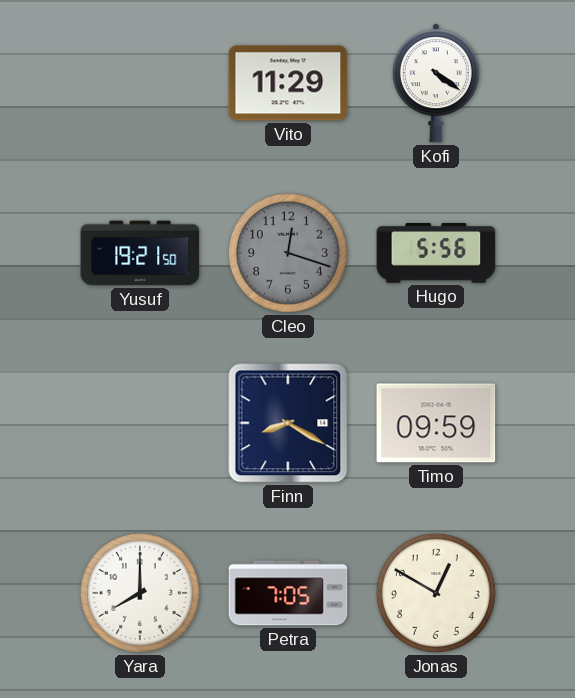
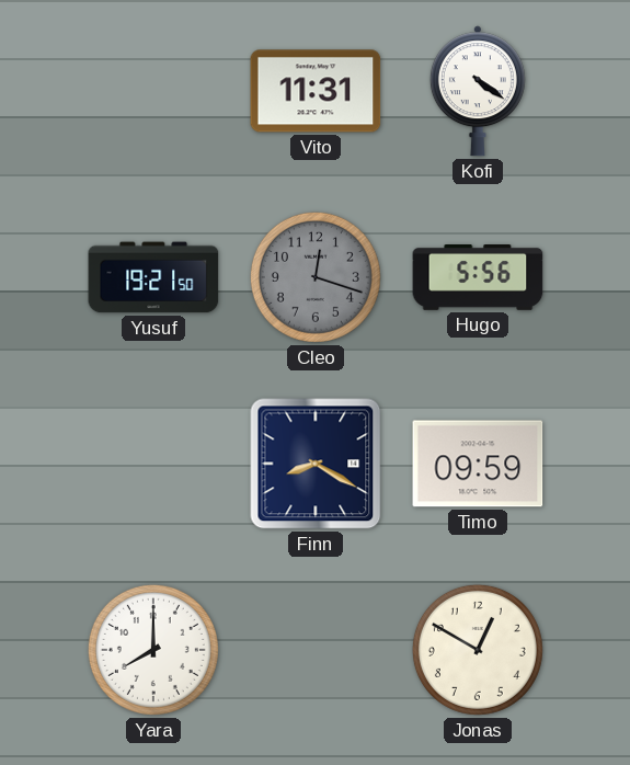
Vito: 11:29 -> 11:31 (316, 91)
Petra: 7:05 -> none (288, 593)
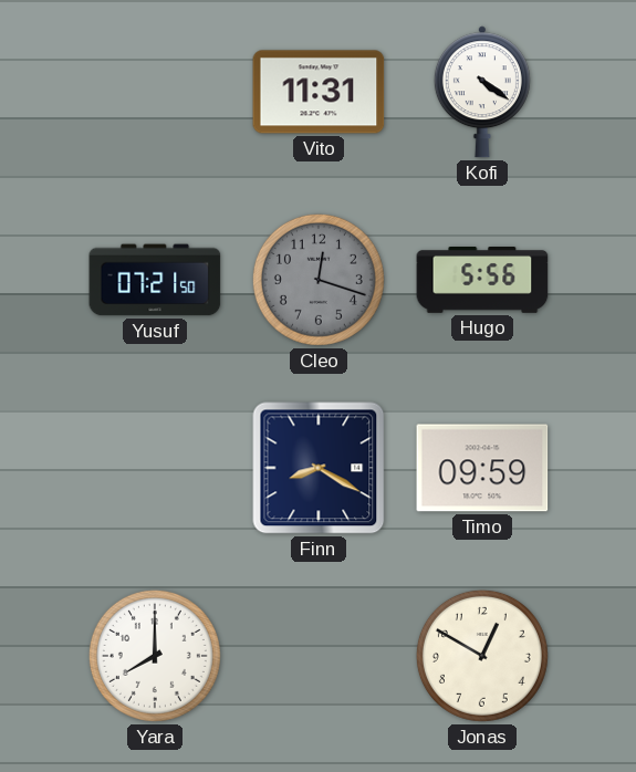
Yusuf: 19:21 -> 07:21 (155, 280)
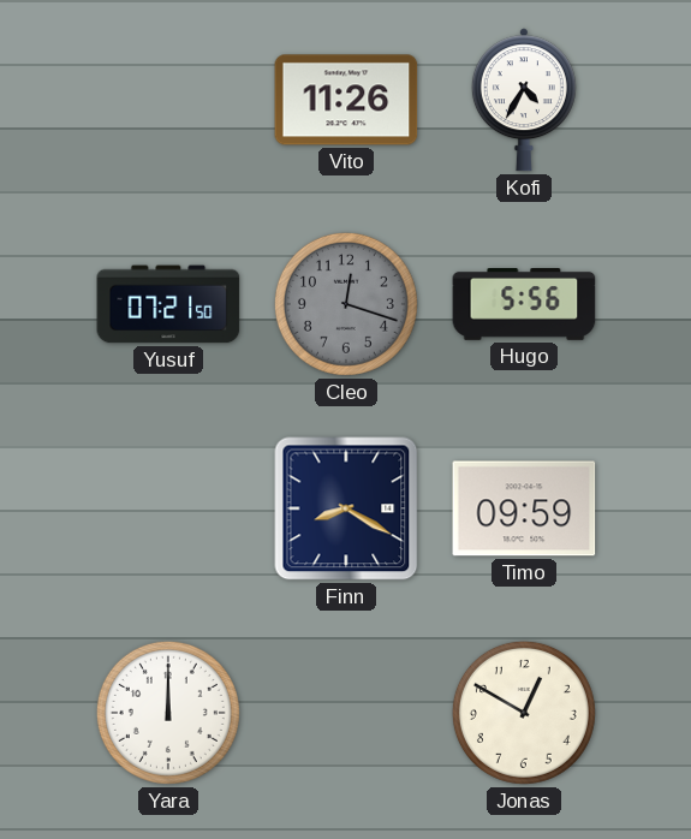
Vito: 11:31 -> 11:26 (346, 100)
Kofi: 4:21 -> 4:35 (524, 100)
Yara: 8:00 -> 12:00 (168, 713)
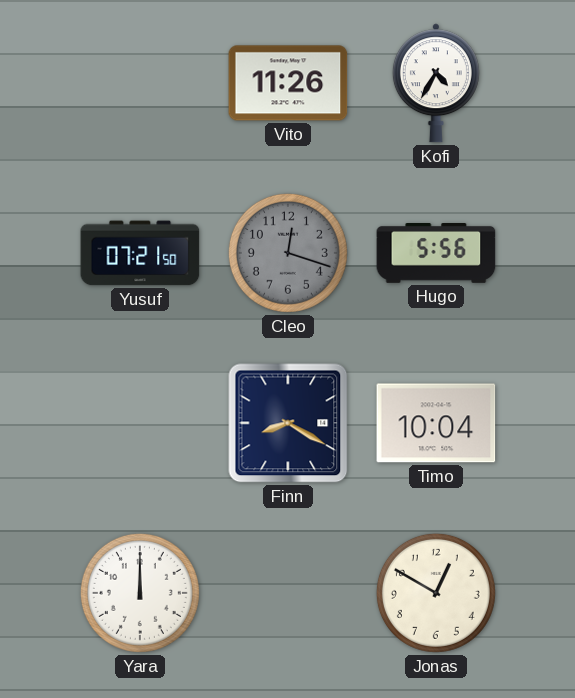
Timo: 09:59 -> 10:04 (436, 423)
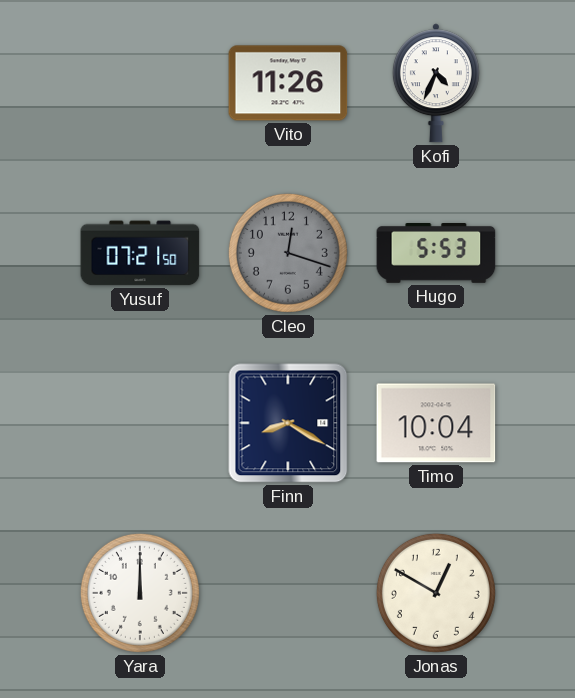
Kofi: 4:35 -> 4:34 (436, 83)
Hugo: 5:56 -> 5:53 (436, 254)
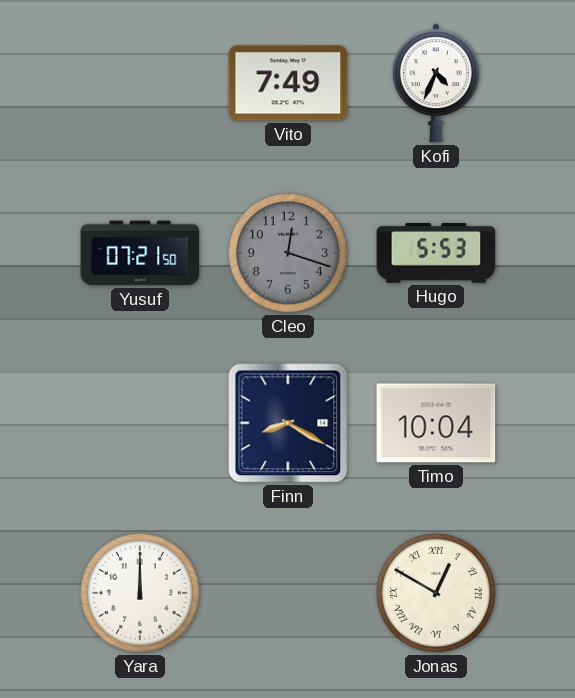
Vito: 11:26 -> 7:49 (288, 83)
Jonas numerals: Arabic -> Roman (436, 593)
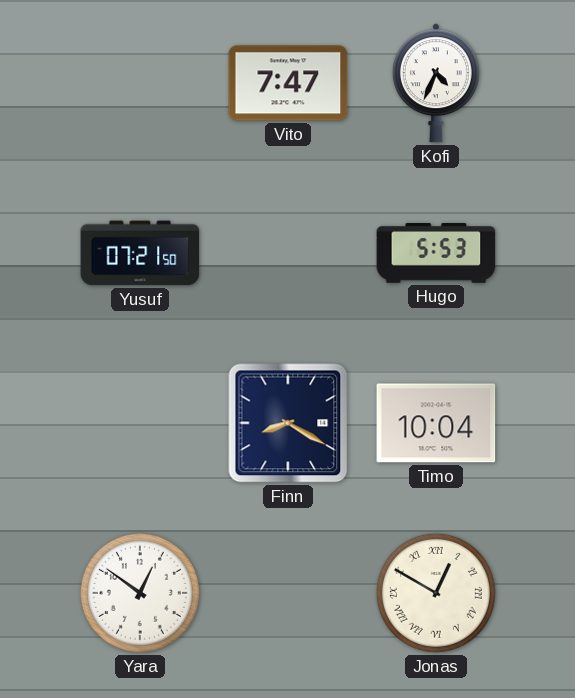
Vito: 7:49 -> 7:47 (288, 83)
Cleo: 12:18 -> none (288, 253)
Yara: 12:00 -> 12:51 (140, 593)
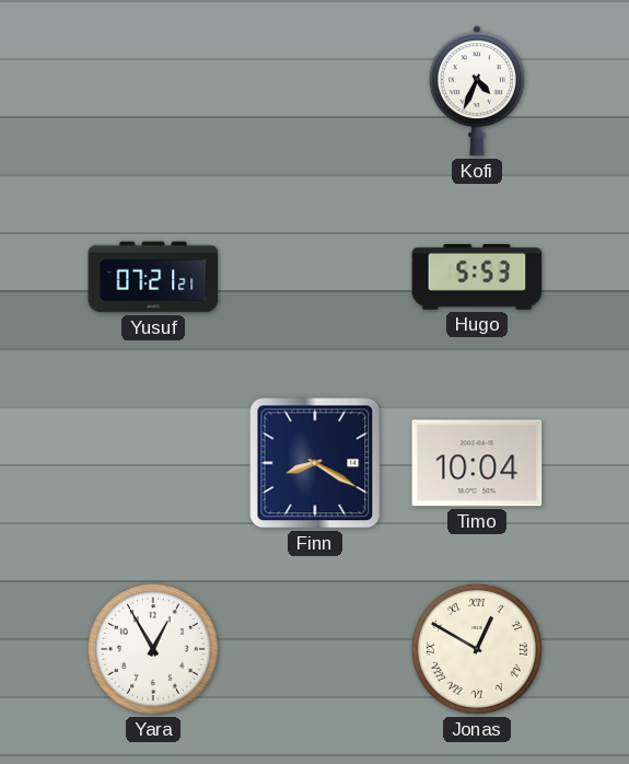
Vito: 7:47 -> none (288, 83)
Yusuf: 07:21:50 -> 07:21:21 (153, 277)
Yara: 12:51 -> 12:55 (153, 649)
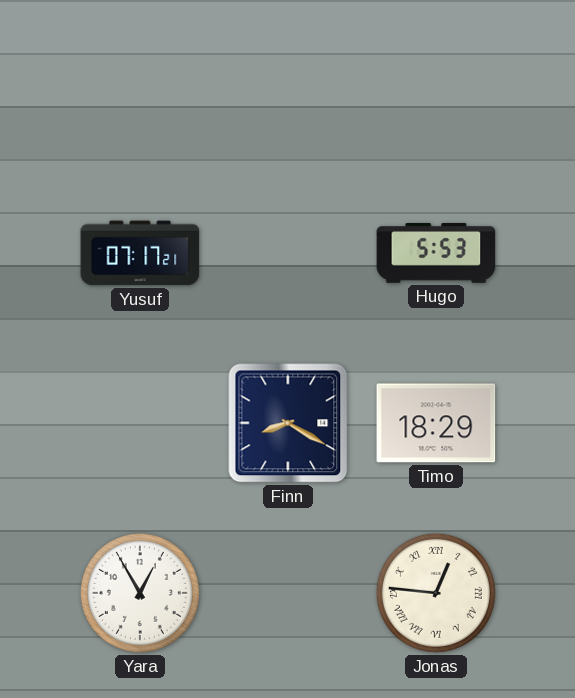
Kofi: 4:34 -> none (477, 91)
Yusuf: 07:21 -> 07:17 (140, 253)
Timo: 10:04 -> 18:29 (436, 423)
Jonas: 12:50 -> 12:46 (436, 593)
